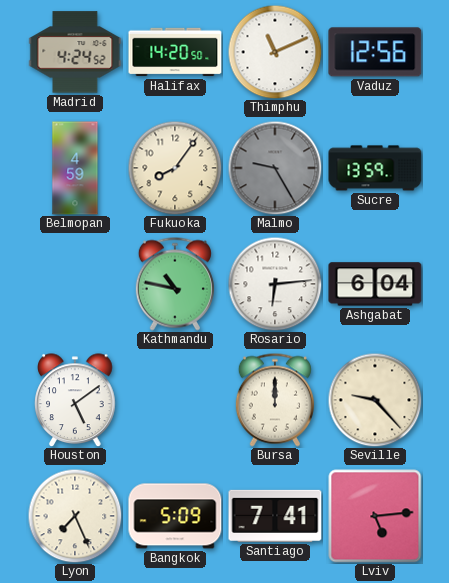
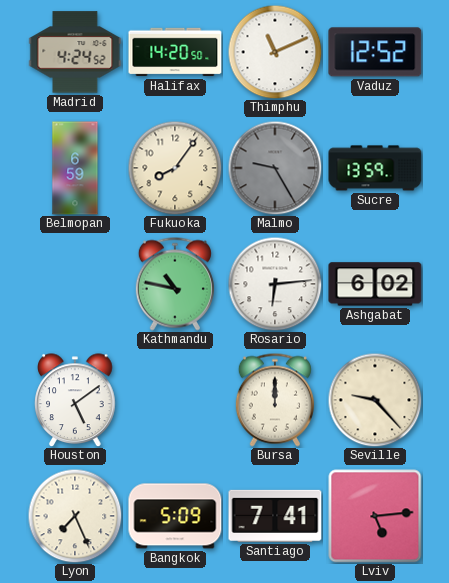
Vaduz: 12:56 -> 12:52 (375, 52)
Belmopan: 4:59 -> 6:59 (75, 168)
Ashgabat: 6:04 -> 6:02 (375, 284)
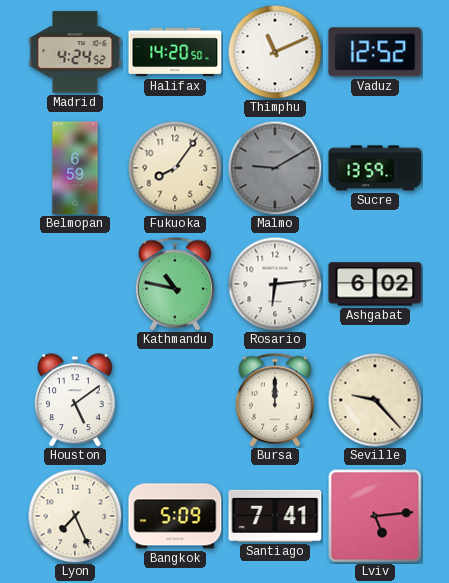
Malmo: 9:25 -> 9:10 (275, 168)
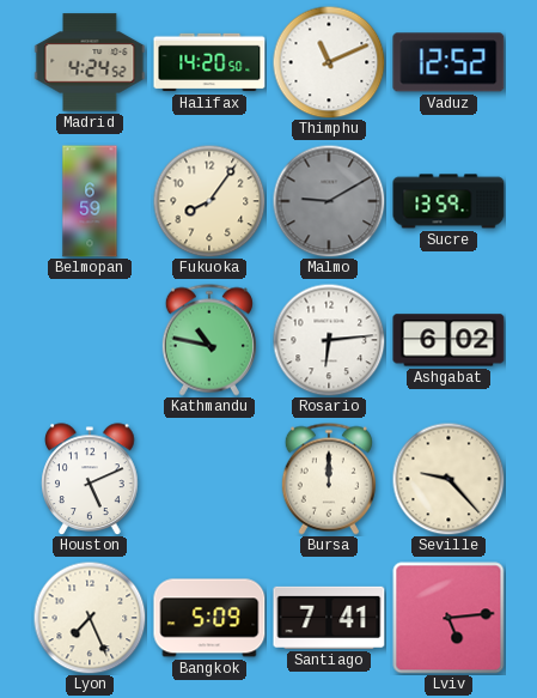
Houston: 5:09 -> 5:11 (90, 479)
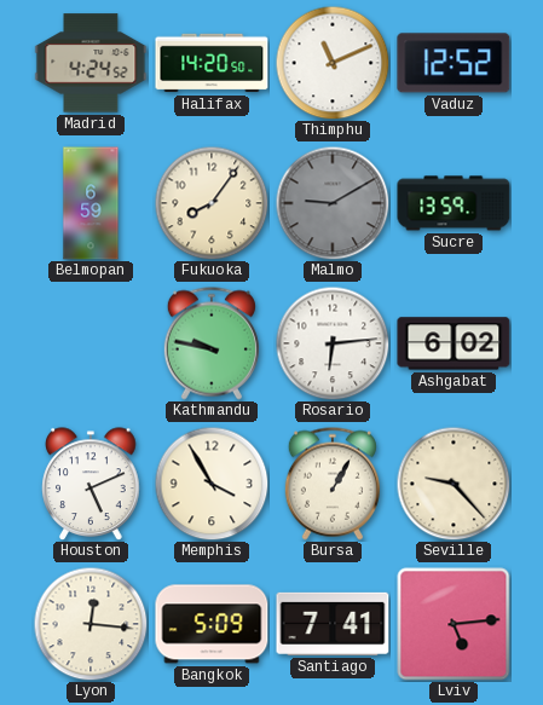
Kathmandu: 10:47 -> 9:47 (212, 343)
Memphis: none -> 3:55 (212, 484)
Bursa: 12:00 -> 1:05 (333, 484)
Lyon: 7:26 -> 12:16 (91, 624)
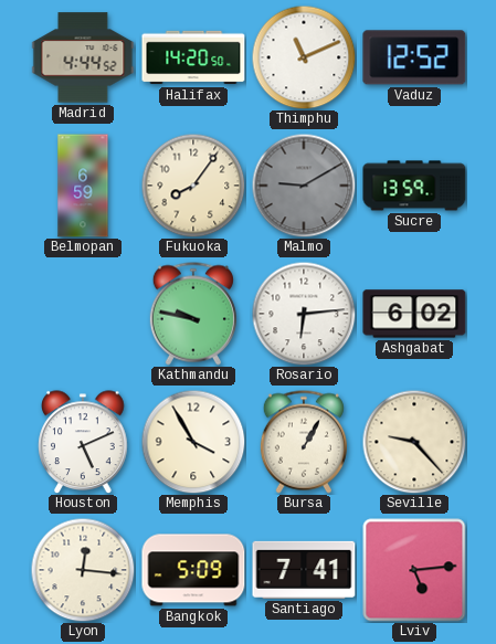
Madrid: 4:24 -> 4:44 (83, 57)
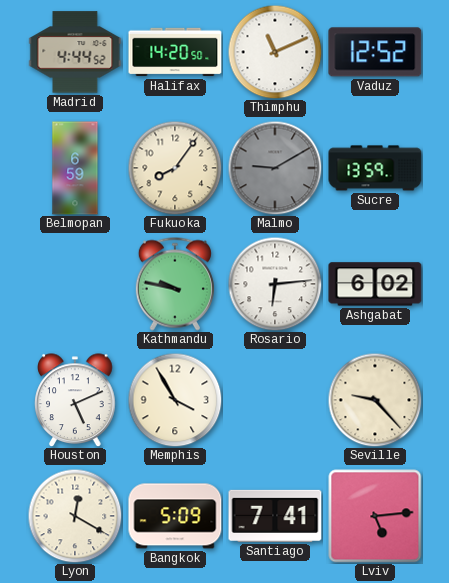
Bursa: 1:05 -> none (304, 442)
Lyon: 12:16 -> 12:20 (75, 516)
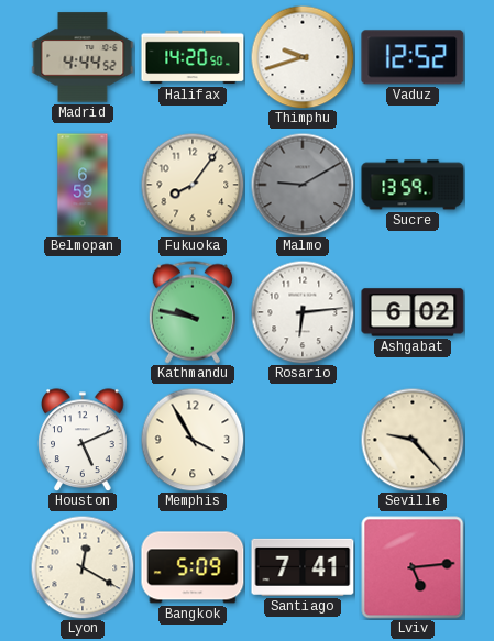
Thimphu: 11:11 -> 9:42 (303, 57)
